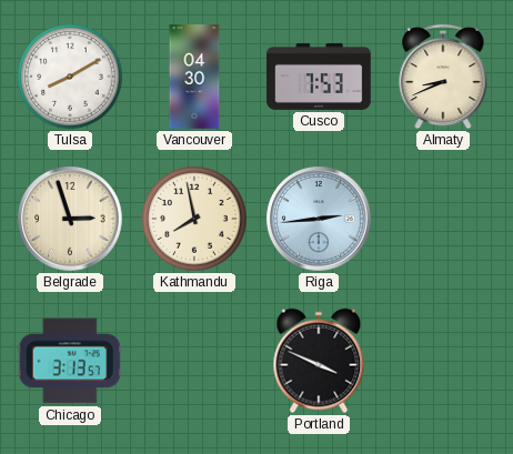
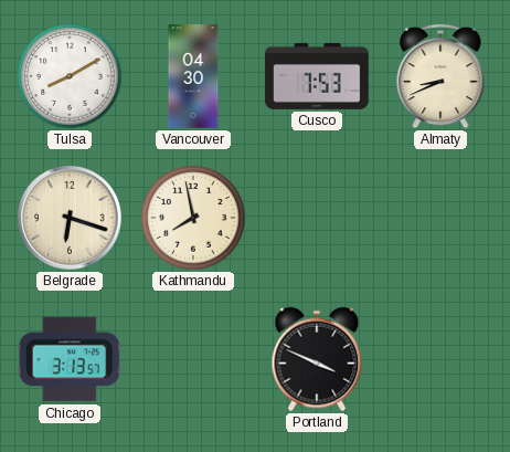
Belgrade: 2:57 -> 6:18 (70, 218)
Riga: 2:44 -> none (319, 219)
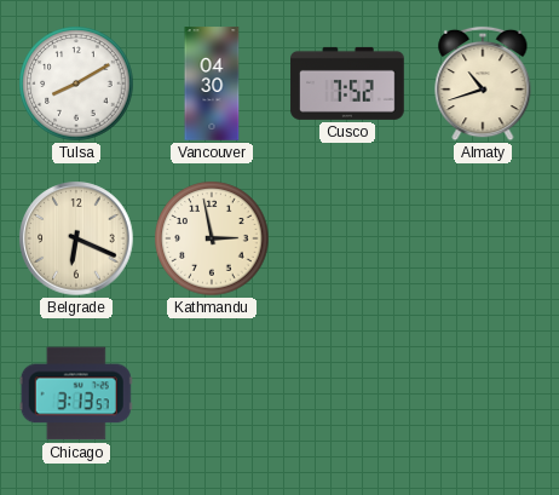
Cusco: 7:53 -> 7:52 (347, 84)
Almaty: 8:41 -> 10:42 (483, 84)
Belgrade: 6:18 -> 6:19 (76, 238)
Kathmandu: 7:58 -> 2:58 (212, 238)
Portland: 3:49 -> none (317, 359)
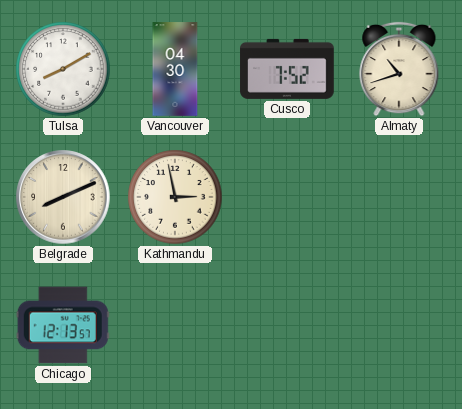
Belgrade: 6:19 -> 8:11 (63, 197)
Chicago: 3:13 -> 12:13 (63, 325)
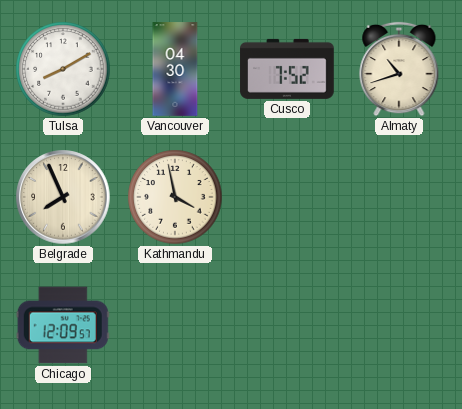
Belgrade: 8:11 -> 7:56 (63, 197)
Kathmandu: 2:58 -> 3:58 (175, 197)
Chicago: 12:13 -> 12:09 (63, 325)
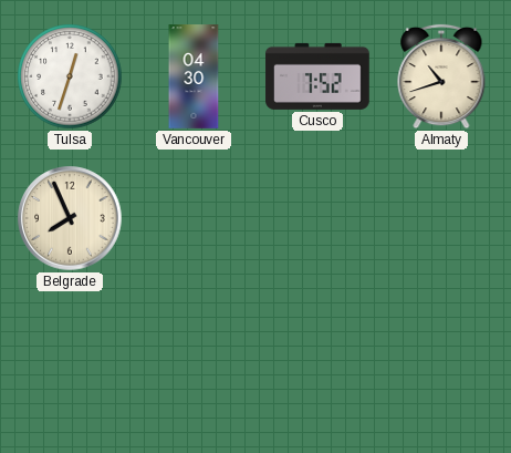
Tulsa: 8:10 -> 12:33 (70, 76)
Kathmandu: 3:58 -> none (175, 197)
Chicago: 12:09 -> none (63, 325)
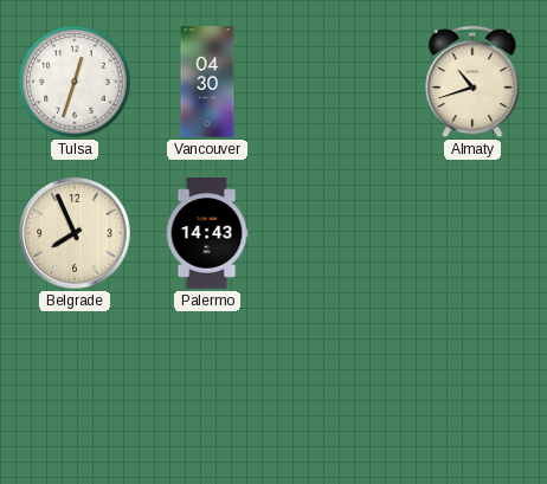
Cusco: 7:52 -> none (317, 76)
Palermo: none -> 14:43 (207, 233)
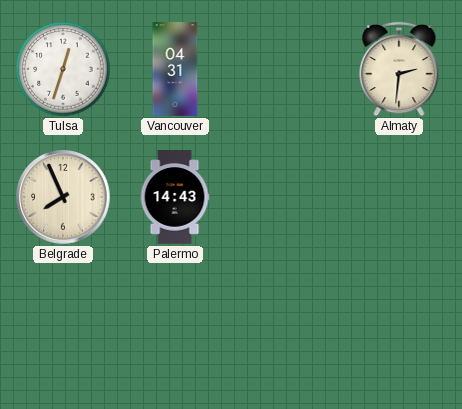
Vancouver: 04:30 -> 04:31 (175, 69)
Almaty: 10:42 -> 2:31 (399, 69)
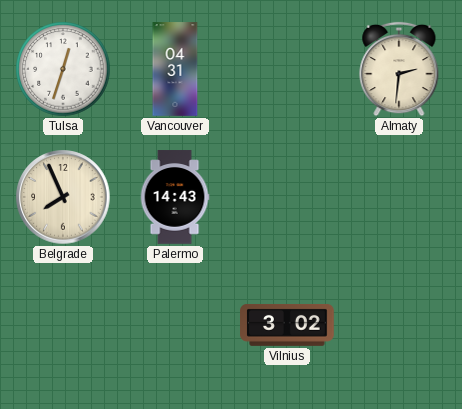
Vilnius: none -> 3:02 (287, 325)
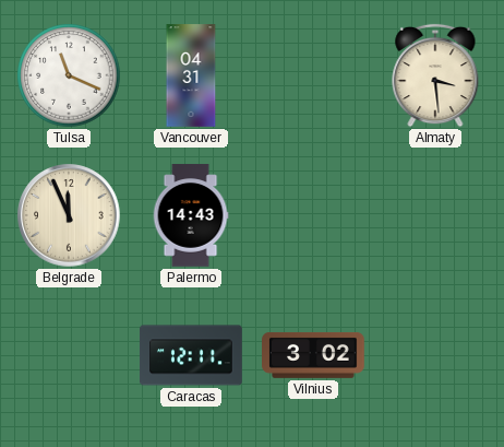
Tulsa: 12:33 -> 11:19 (69, 75)
Almaty: 2:31 -> 3:29 (435, 75)
Belgrade: 7:56 -> 11:56 (69, 215)
Caracas: none -> 12:11 (191, 355)
